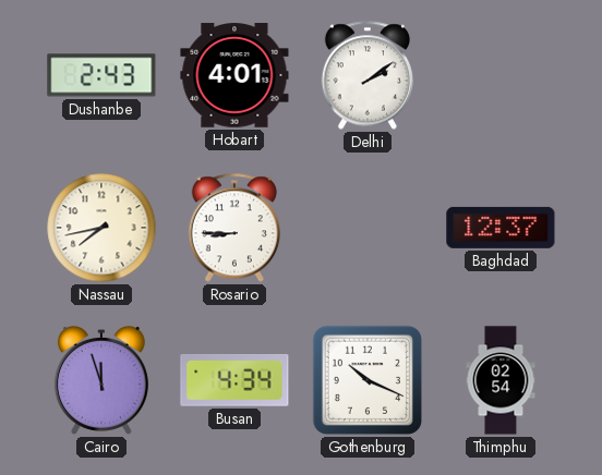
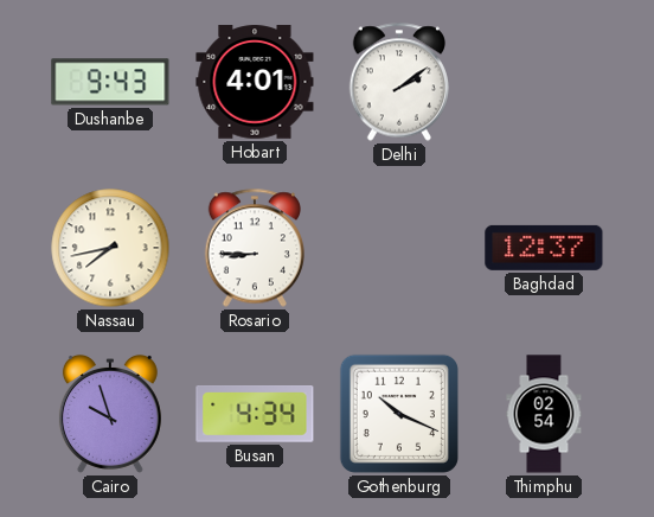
Dushanbe: 2:43 -> 9:43 (110, 82)
Cairo: 11:57 -> 9:57 (110, 414)
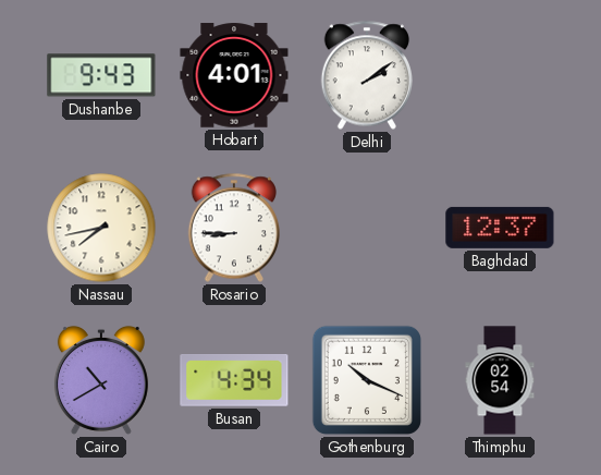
Cairo: 9:57 -> 10:40 (101, 380)
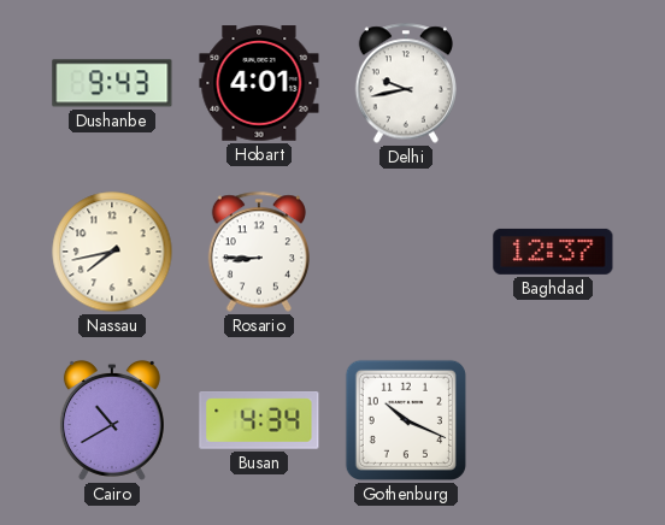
Delhi: 2:09 -> 9:43 (405, 83)
Thimphu: 02:54 -> none (500, 380)
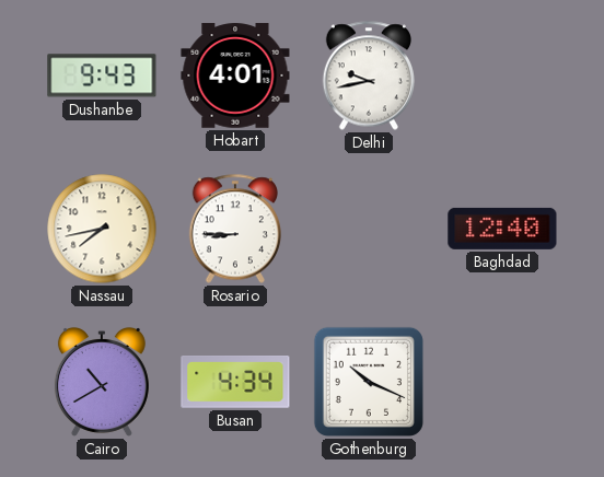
Baghdad: 12:37 -> 12:40 (502, 229)
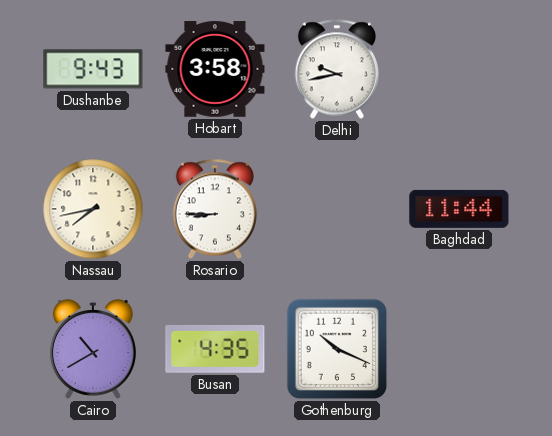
Hobart: 4:01 -> 3:58 (215, 69)
Baghdad: 12:40 -> 11:44 (459, 209)
Busan: 4:34 -> 4:35 (215, 350)
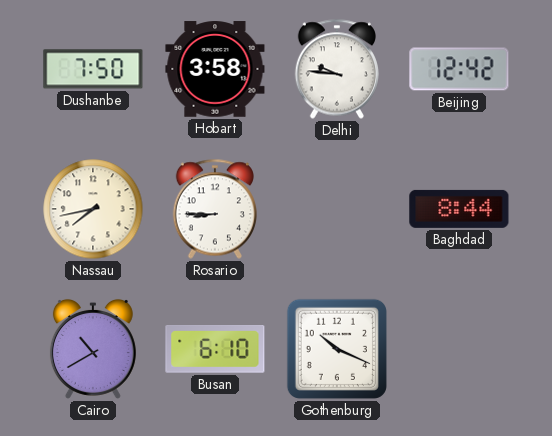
Dushanbe: 9:43 -> 7:50 (93, 69)
Delhi: 9:43 -> 9:46 (336, 69)
Beijing: none -> 12:42 (459, 69)
Baghdad: 11:44 -> 8:44 (459, 209)
Busan: 4:35 -> 6:10 (215, 350)
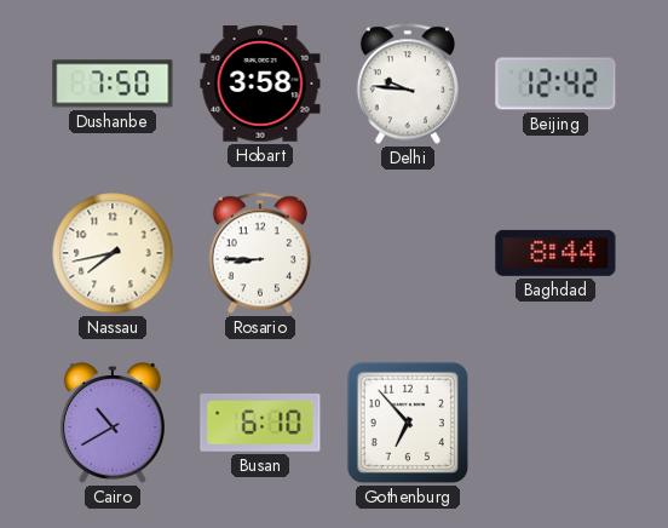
Gothenburg: 10:19 -> 6:53 (408, 423)
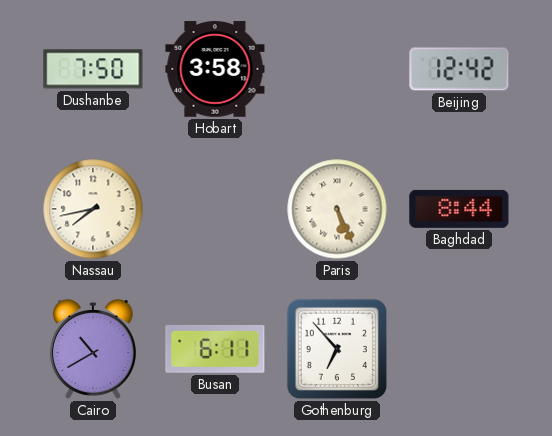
Delhi: 9:46 -> none (407, 84)
Rosario: 8:45 -> none (259, 253)
Paris: none -> 5:26 (337, 209)
Busan: 6:10 -> 6:11 (215, 350)
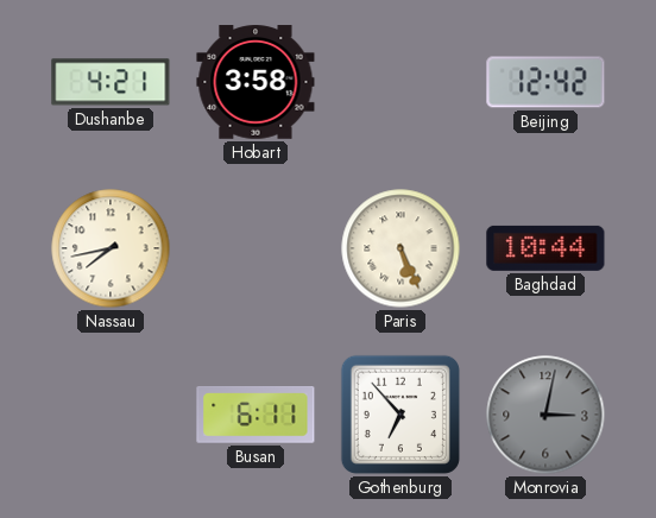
Dushanbe: 7:50 -> 4:21 (111, 82)
Baghdad: 8:44 -> 10:44 (545, 248)
Cairo: 10:40 -> none (93, 349)
Monrovia: none -> 3:02 (545, 415)
